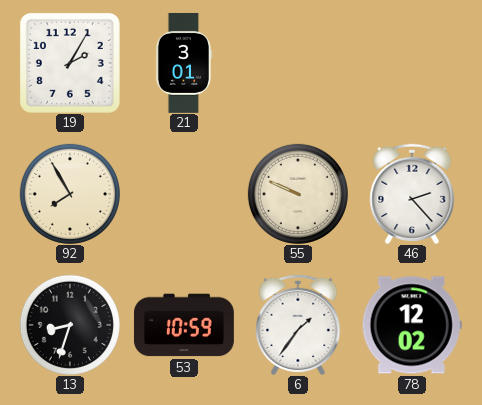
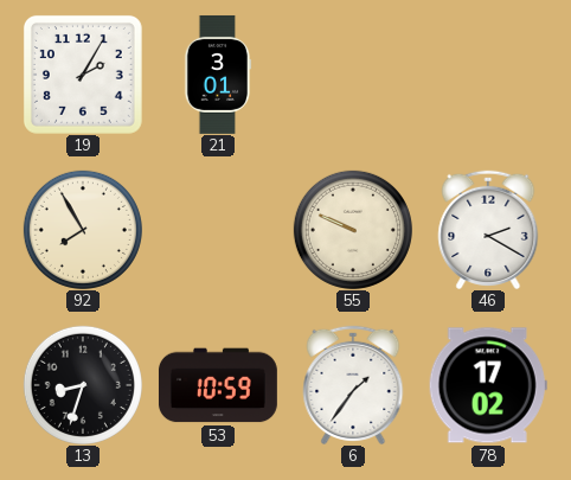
46: 2:23 -> 2:20 (488, 230)
78: 12:02 -> 17:02 (488, 385)
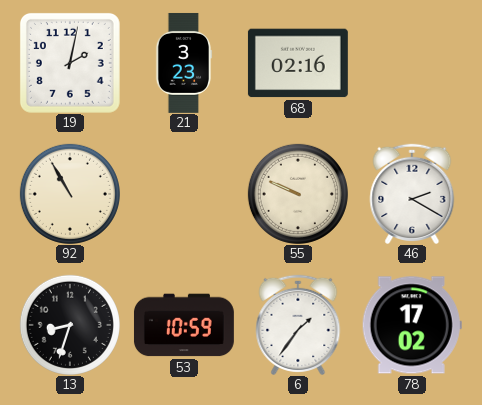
19: 2:05 -> 2:02 (70, 63)
21: 3:01 -> 3:23 (184, 63)
68: none -> 02:16 (298, 63)
92: 7:55 -> 10:55 (70, 194)
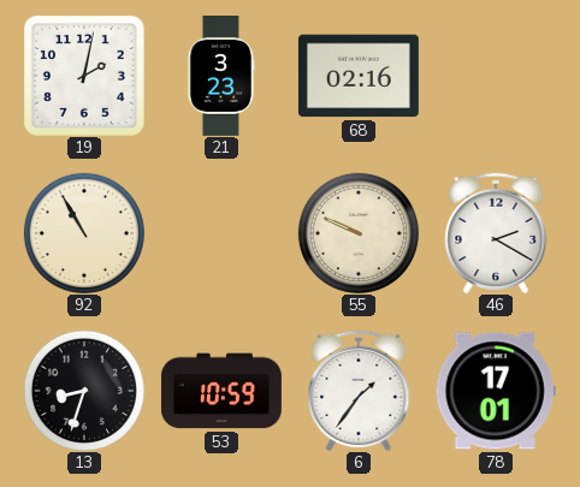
78: 17:02 -> 17:01 (496, 391)
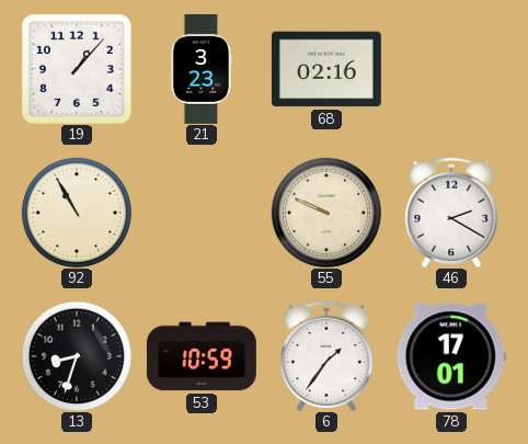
19: 2:02 -> 1:07 (77, 69)
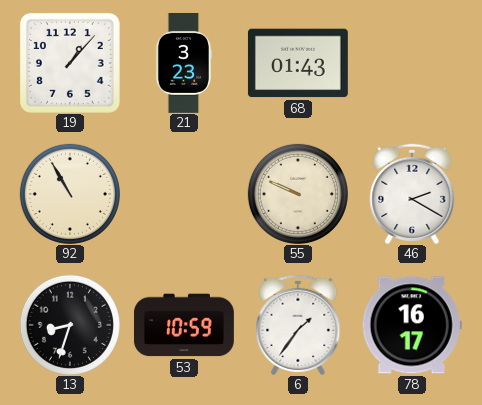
68: 02:16 -> 01:43 (298, 63)
78: 17:01 -> 16:17 (412, 325)
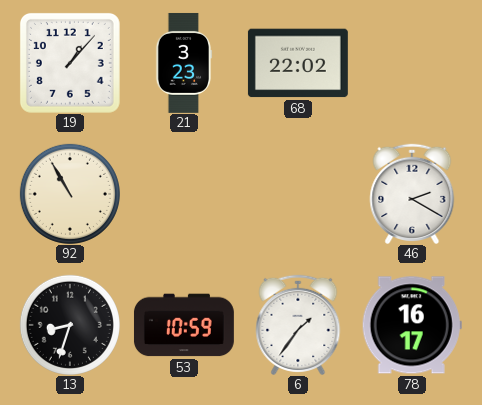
68: 01:43 -> 22:02 (298, 63)
55: 9:49 -> none (298, 194)
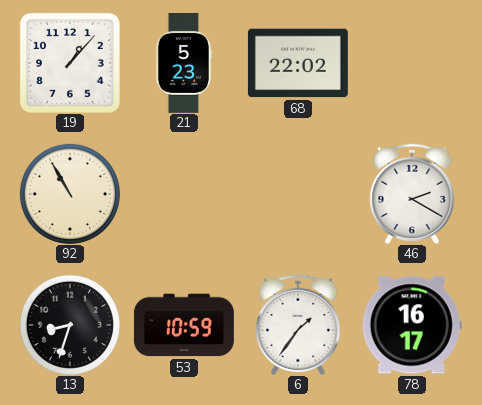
21: 3:23 -> 5:23 (184, 63)
